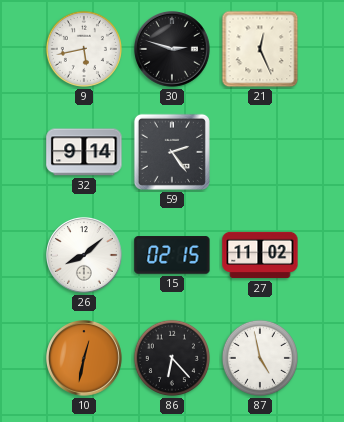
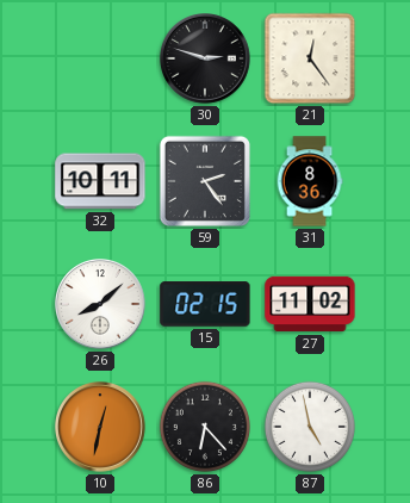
9: 5:43 -> none (84, 49)
21: 12:26 -> 12:24 (310, 58)
32: 9:14 -> 10:11 (100, 181)
31: none -> 8:36 (310, 181)
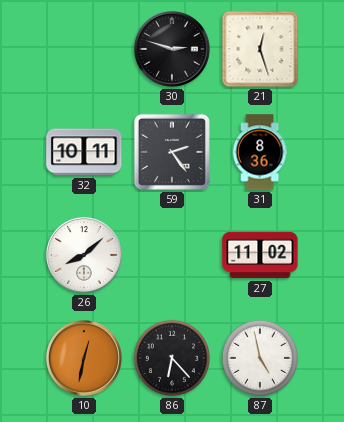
21: 12:24 -> 12:27 (260, 49)
15: 02:15 -> none (205, 304)
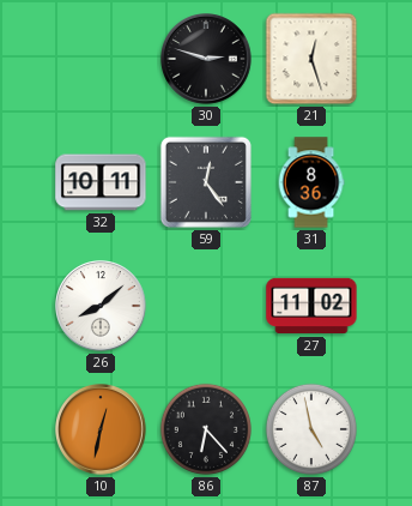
59: 2:24 -> 12:24 (206, 182)
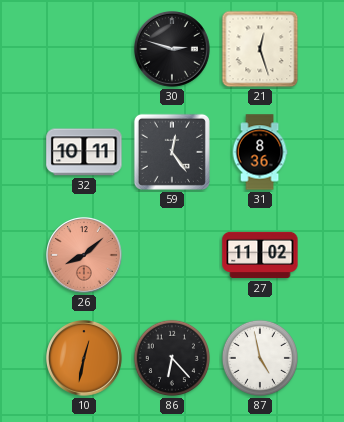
26 dial: white -> salmon (85, 256)
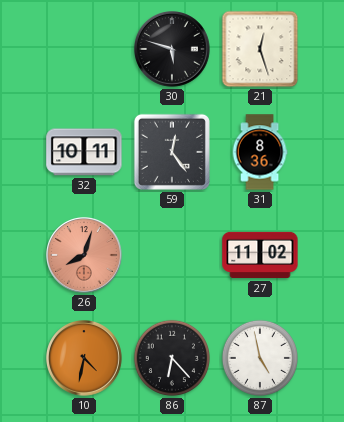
30: 2:48 -> 5:48 (173, 50)
26: 8:08 -> 8:03 (85, 256)
10: 12:32 -> 4:32 (85, 359)
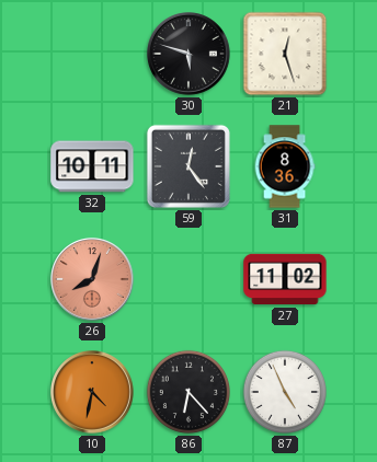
87: 4:58 -> 4:56 (285, 392)
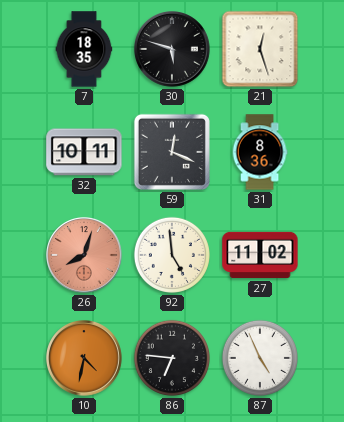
7: none -> 18:35 (84, 49)
59: 12:24 -> 12:19 (172, 152)
92: none -> 4:59 (172, 255)
86: 6:23 -> 6:46 (172, 358)
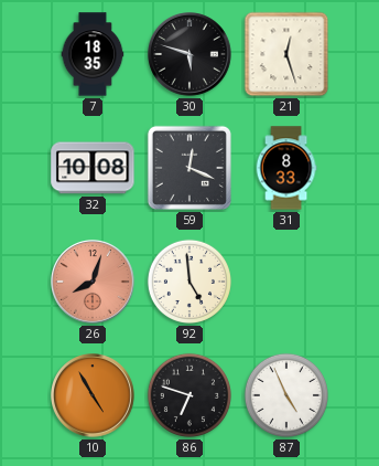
32: 10:11 -> 10:08 (93, 168)
31: 8:36 -> 8:33 (286, 168)
27: 11:02 -> none (260, 255)
10: 4:32 -> 4:55 (94, 396)
86: 6:46 -> 6:48 (189, 395)
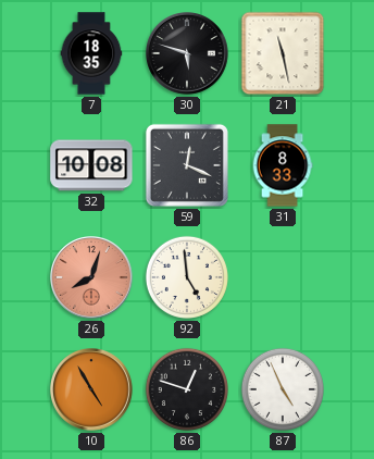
21: 12:27 -> 11:28 (283, 53)
86: 6:48 -> 12:48 (187, 389)
